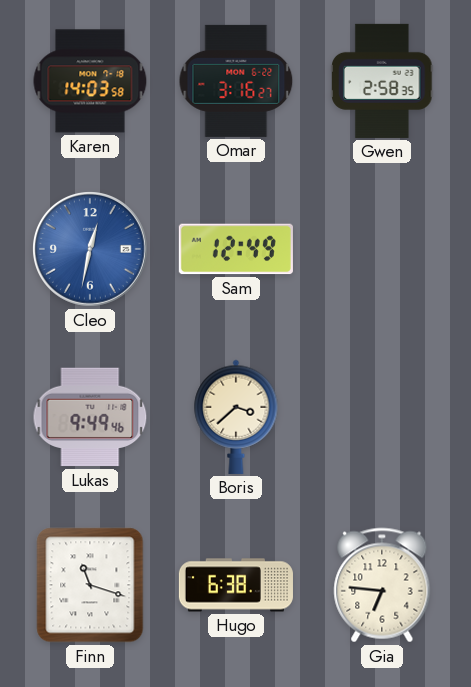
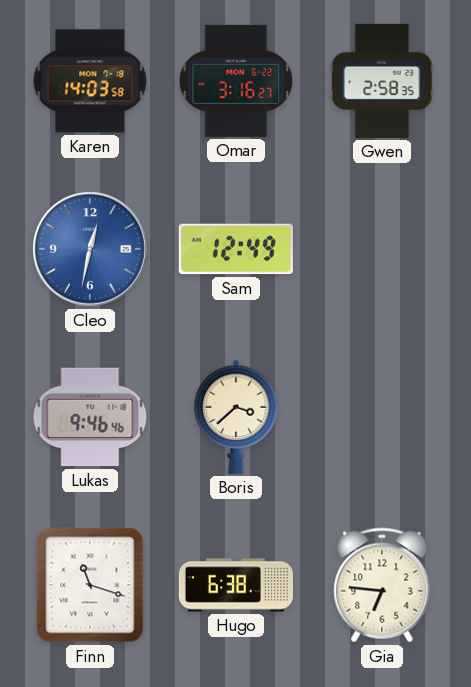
Lukas: 9:49 -> 9:46 (90, 417)
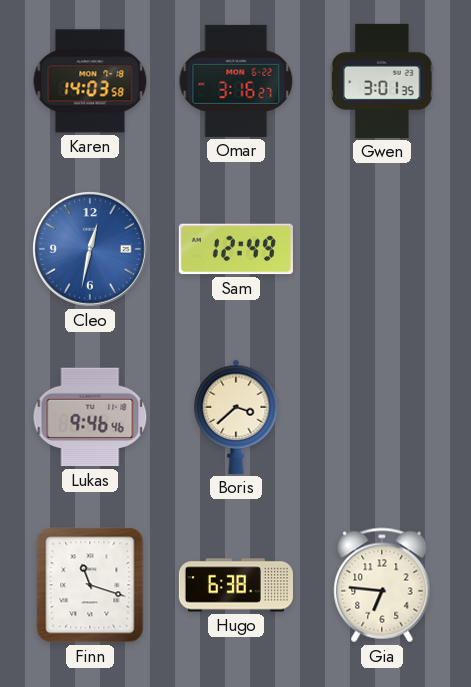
Gwen: 2:58 -> 3:01 (383, 81)
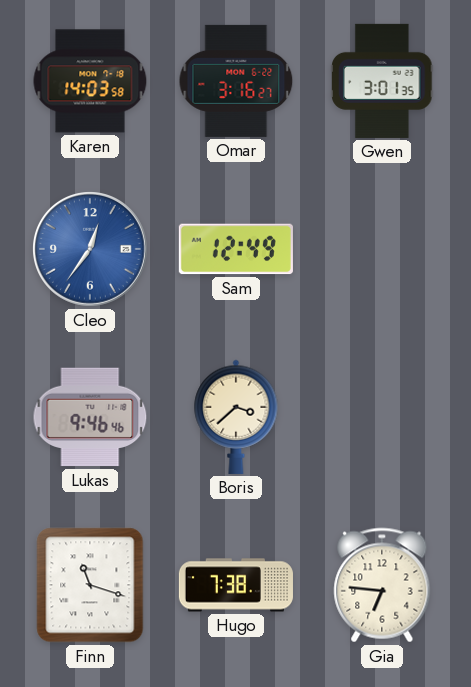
Cleo: 12:32 -> 12:36 (91, 250)
Hugo: 6:38 -> 7:38 (236, 585)
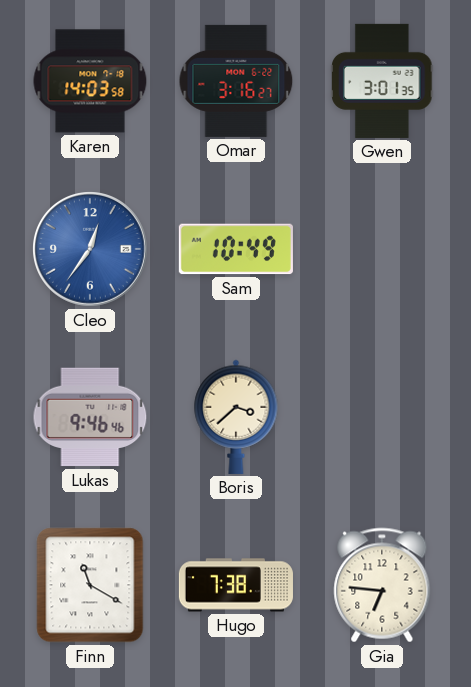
Sam: 12:49 -> 10:49 (236, 249)
Finn: 11:18 -> 11:20 (90, 585)
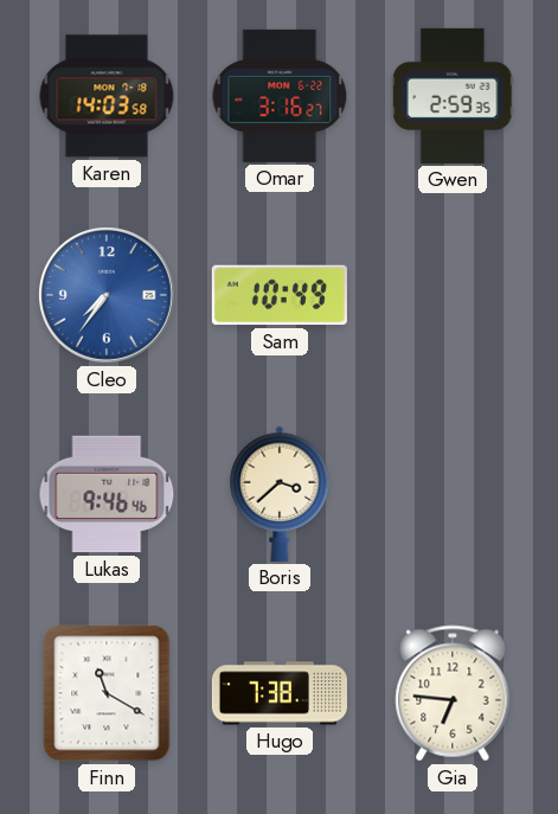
Gwen: 3:01 -> 2:59 (454, 96)
Cleo: 12:36 -> 7:36 (108, 296)
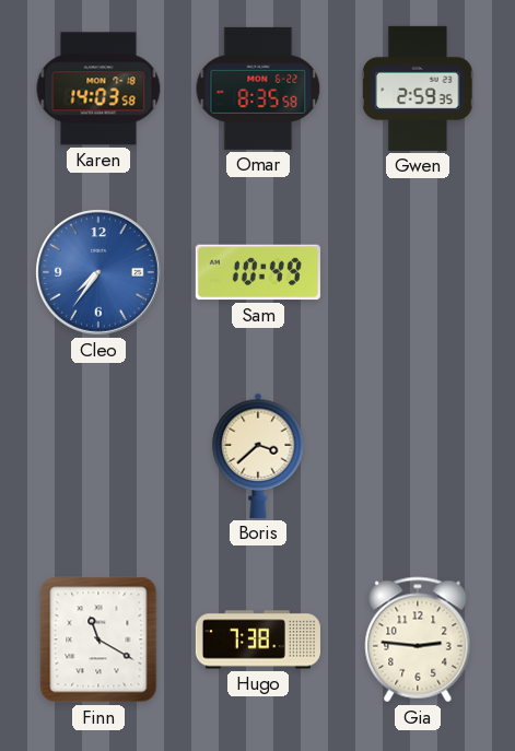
Omar: 3:16 -> 8:35 (258, 89)
Lukas: 9:46 -> none (107, 494)
Gia: 6:46 -> 2:46 (418, 639)
